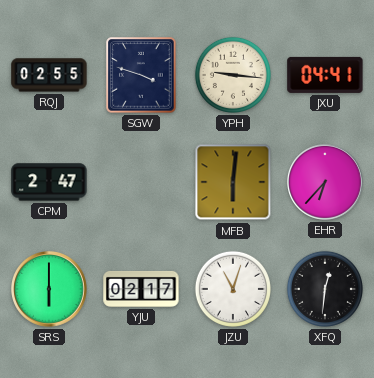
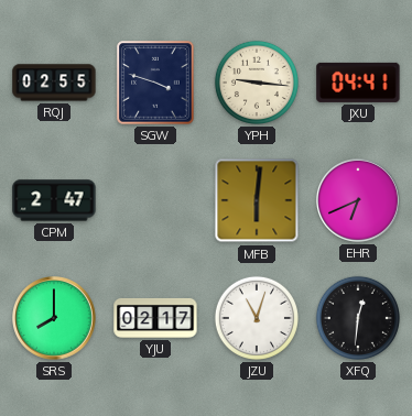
EHR: 6:37 -> 6:41 (359, 201)
SRS: 6:00 -> 8:00 (55, 319)
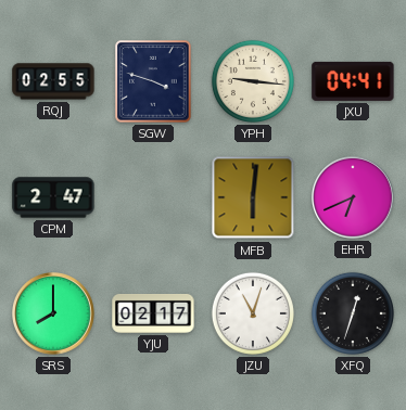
XFQ: 12:31 -> 12:33 (353, 313)
